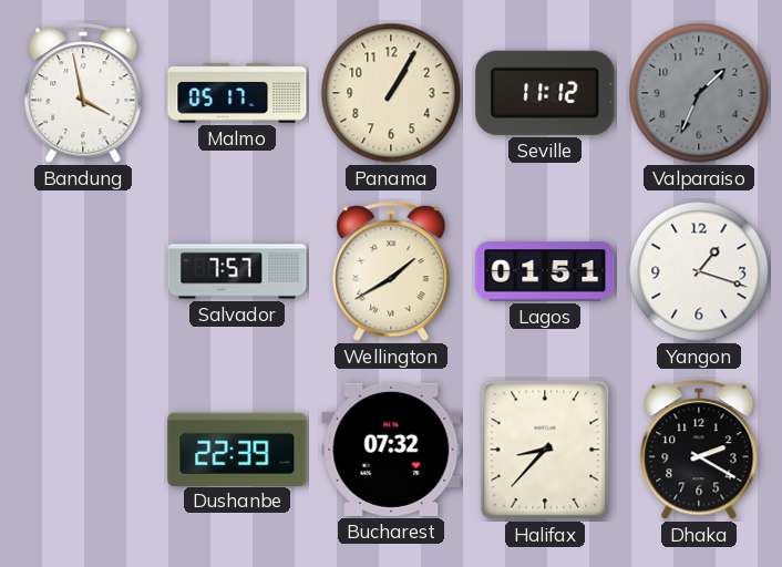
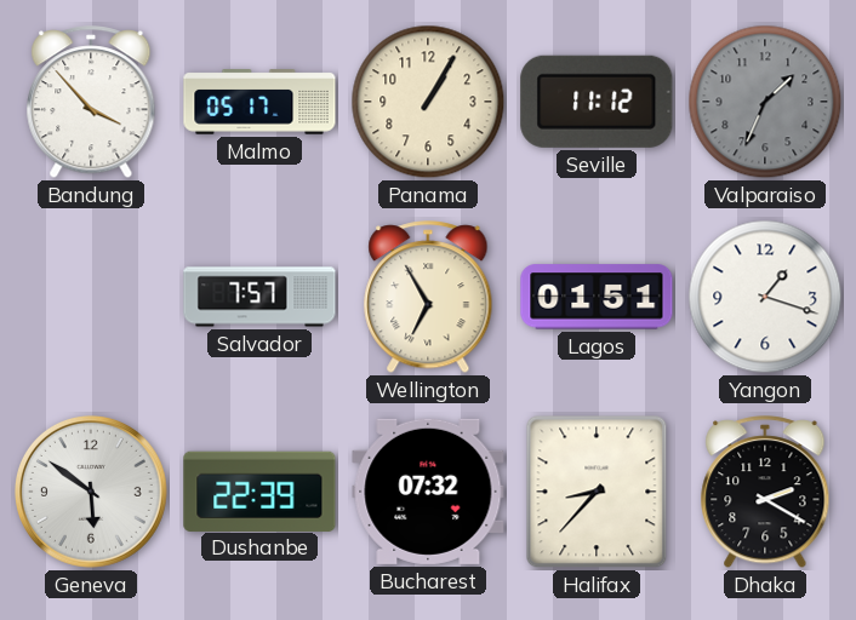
Bandung: 3:58 -> 3:53 (91, 103)
Wellington: 1:40 -> 6:55 (428, 298)
Geneva: none -> 5:51 (91, 492)
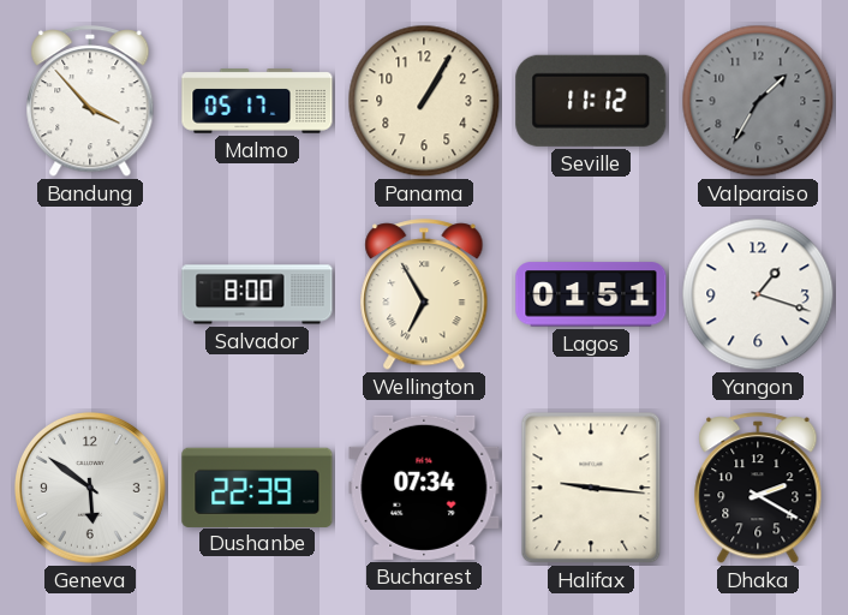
Valparaiso: 1:34 -> 1:35 (758, 101)
Salvador: 7:57 -> 8:00 (257, 294)
Bucharest: 07:32 -> 07:34 (424, 488)
Halifax: 8:37 -> 9:16 (591, 488)
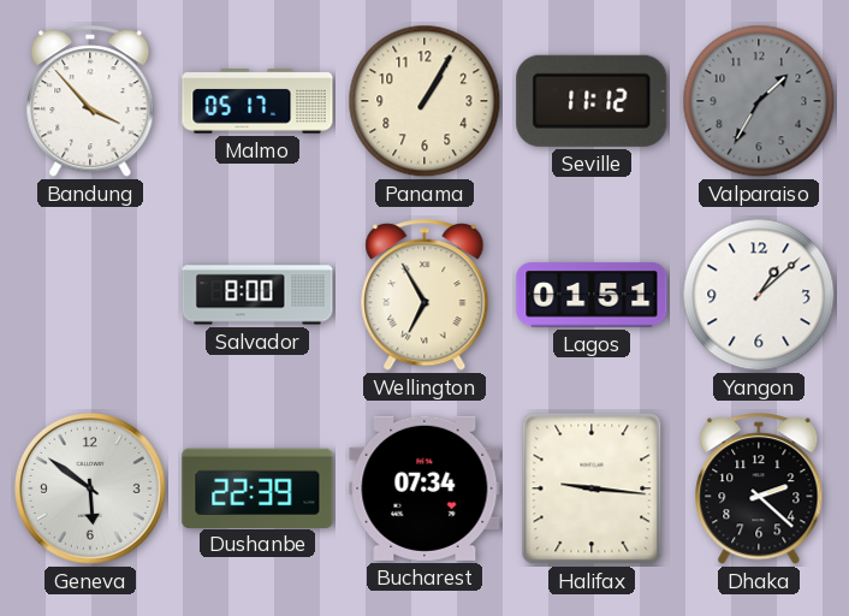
Yangon: 1:18 -> 1:08 (759, 295)
Dhaka: 2:20 -> 2:22 (759, 490)
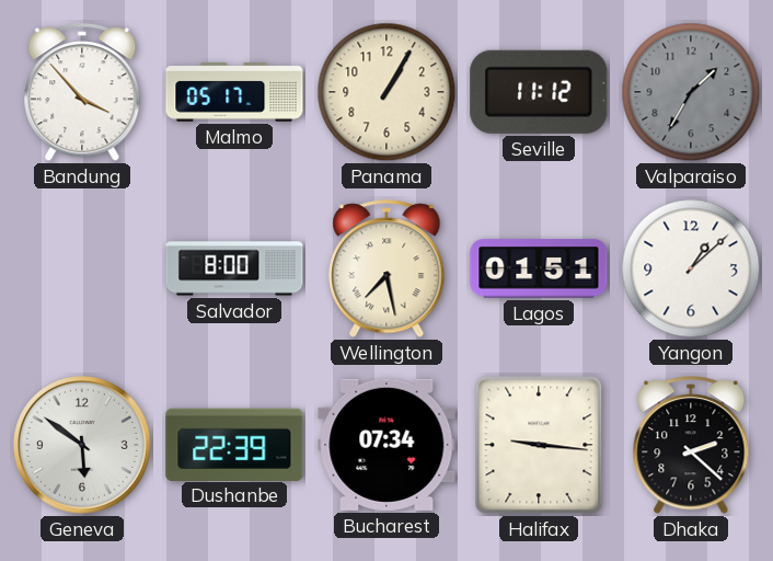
Wellington: 6:55 -> 7:28 (386, 270)
